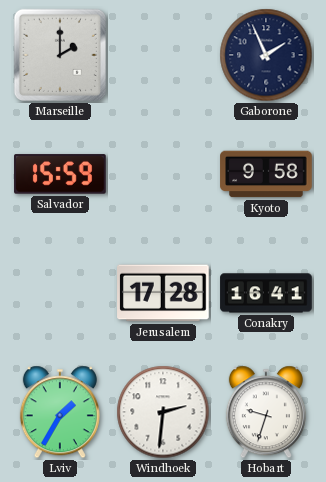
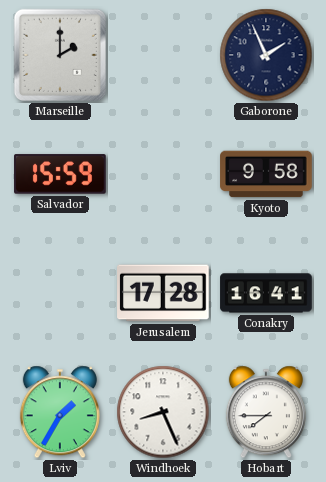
Windhoek: 2:31 -> 8:26 (163, 412)
Hobart: 9:33 -> 7:45 (266, 412)
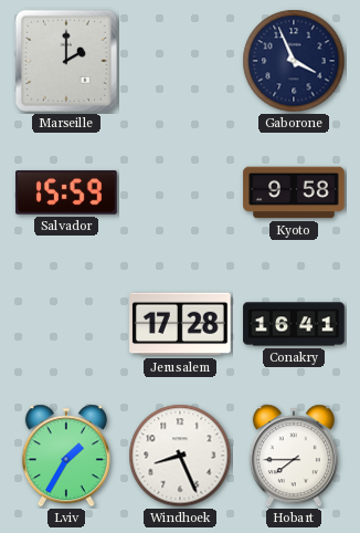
Gaborone: 1:56 -> 3:56 (294, 61)
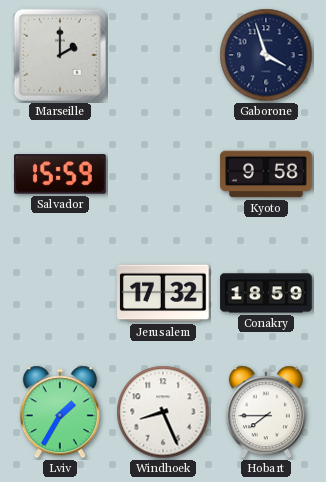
Gaborone: 3:56 -> 3:57 (266, 55)
Jerusalem: 17:28 -> 17:32 (163, 293)
Conakry: 16:41 -> 18:59 (266, 293)
